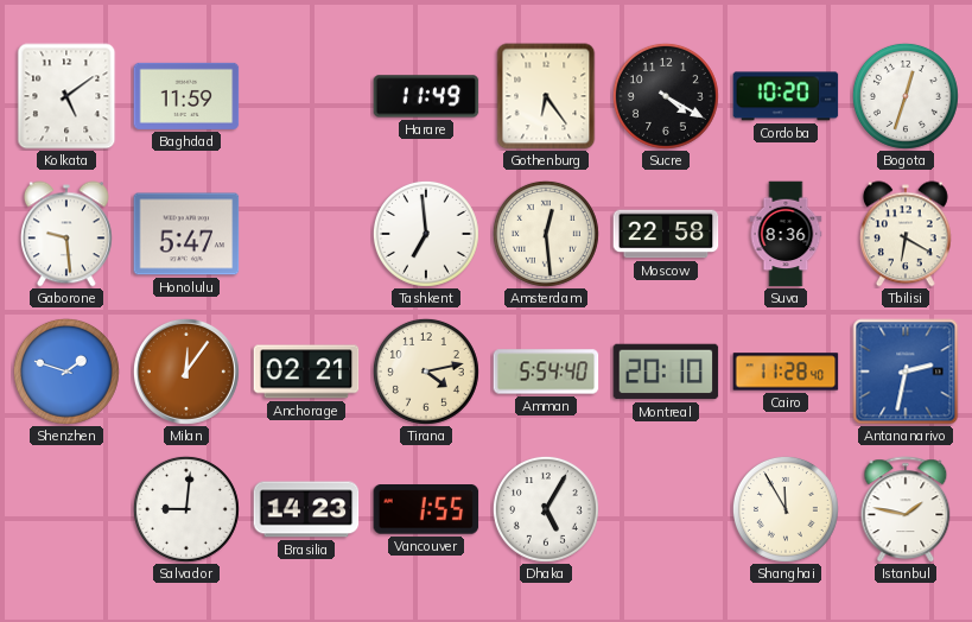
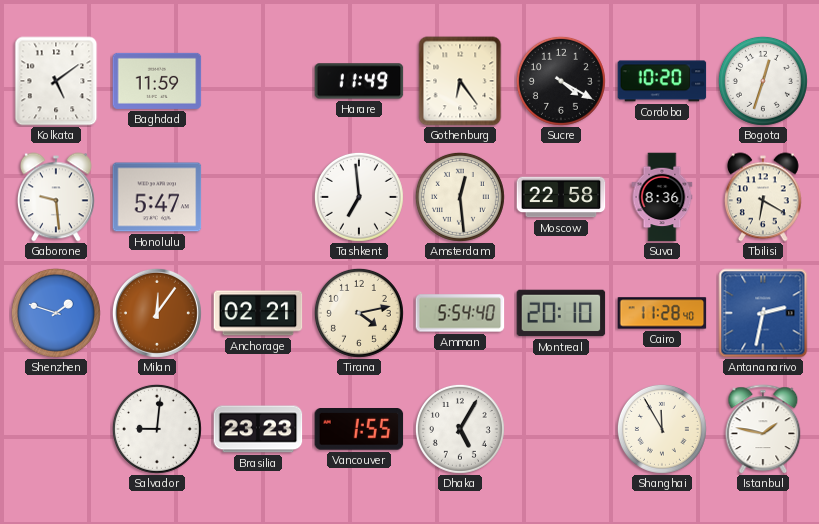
Brasilia: 14:23 -> 23:23 (258, 429)
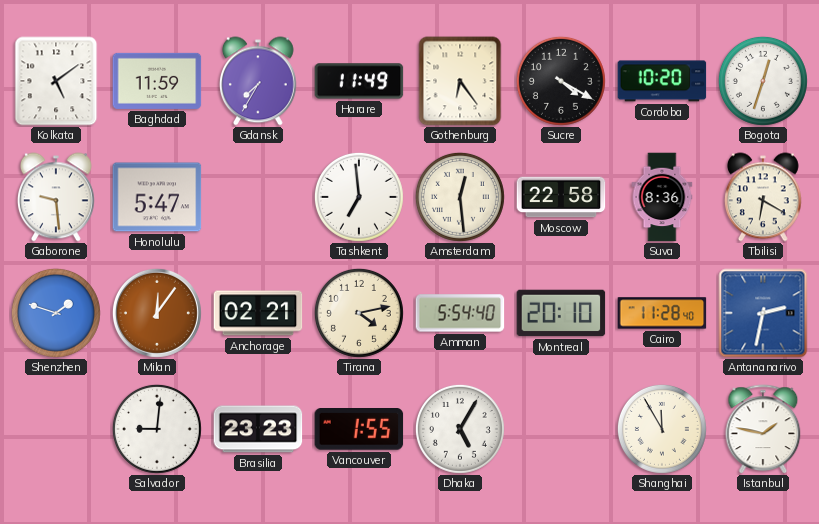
Gdansk: none -> 7:35 (258, 81)
